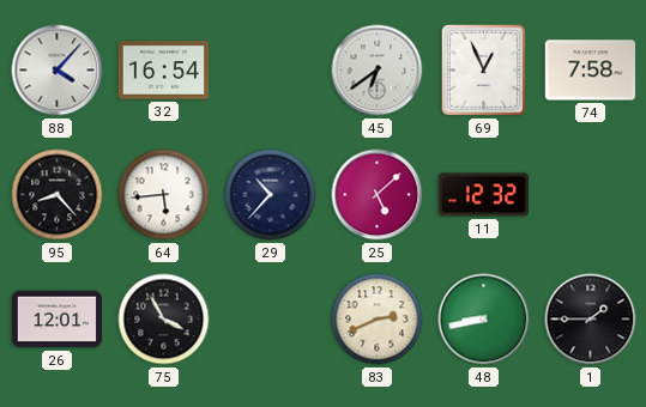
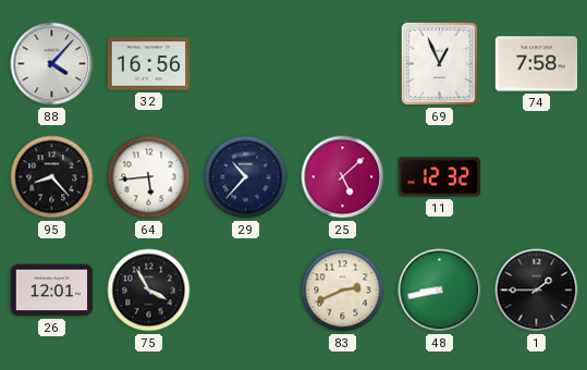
32: 16:54 -> 16:56 (149, 64)
45: 6:39 -> none (378, 71)
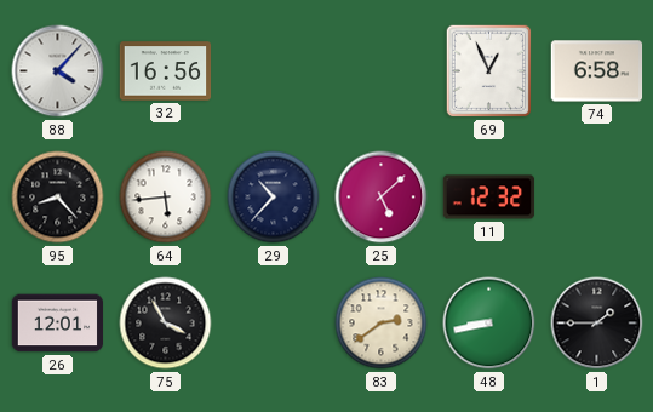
74: 7:58 -> 6:58 (597, 71)
83: 2:41 -> 2:39 (382, 324)
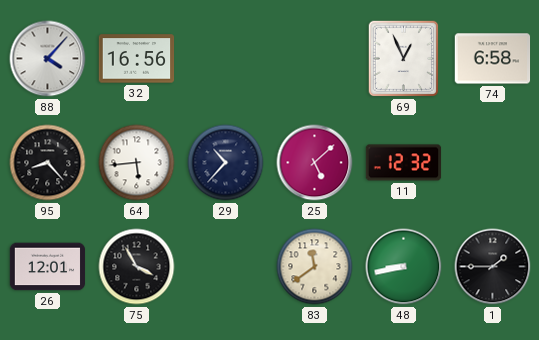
83: 2:39 -> 11:39 (315, 267)
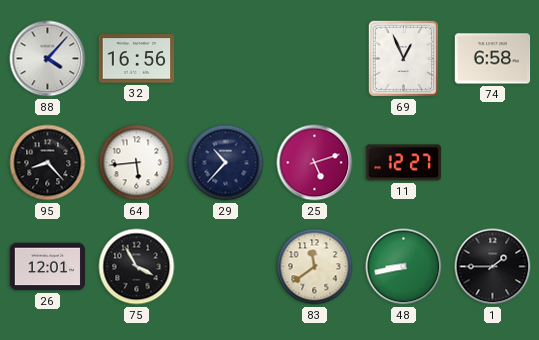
25: 5:08 -> 5:12 (315, 163)
11: 12:32 -> 12:27 (404, 163)
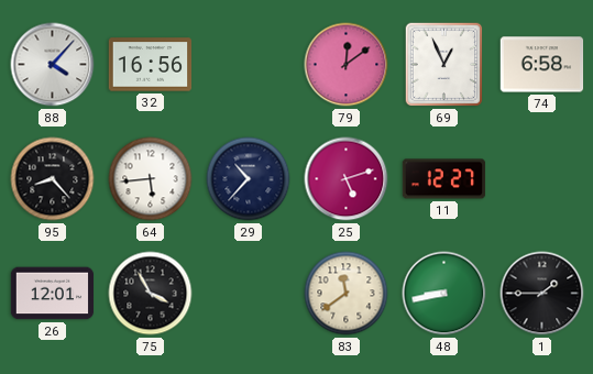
79: none -> 12:09 (347, 65)
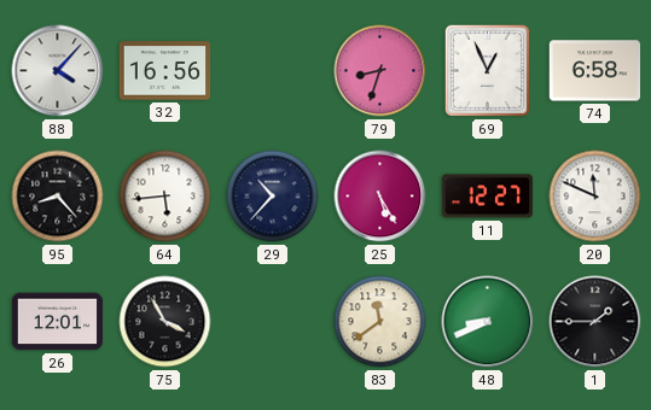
79: 12:09 -> 8:33 (380, 71)
25: 5:12 -> 5:25 (380, 197)
20: none -> 11:49 (595, 197)
48: 8:43 -> 8:41 (488, 322)
